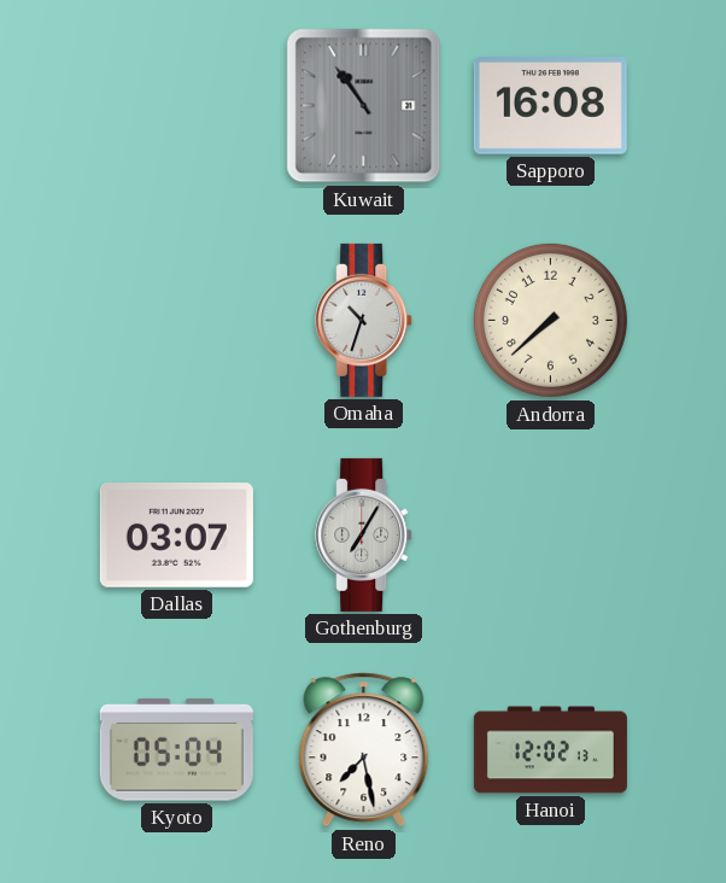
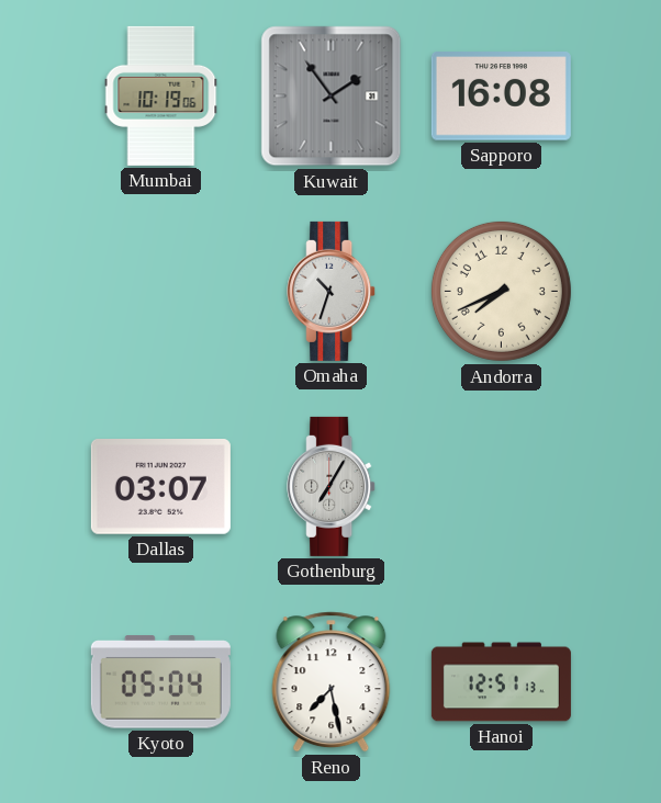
Mumbai: none -> 10:19 (161, 95)
Kuwait: 10:54 -> 1:54 (332, 97)
Andorra: 7:38 -> 7:41 (501, 291)
Hanoi: 12:02 -> 12:51 (501, 682)
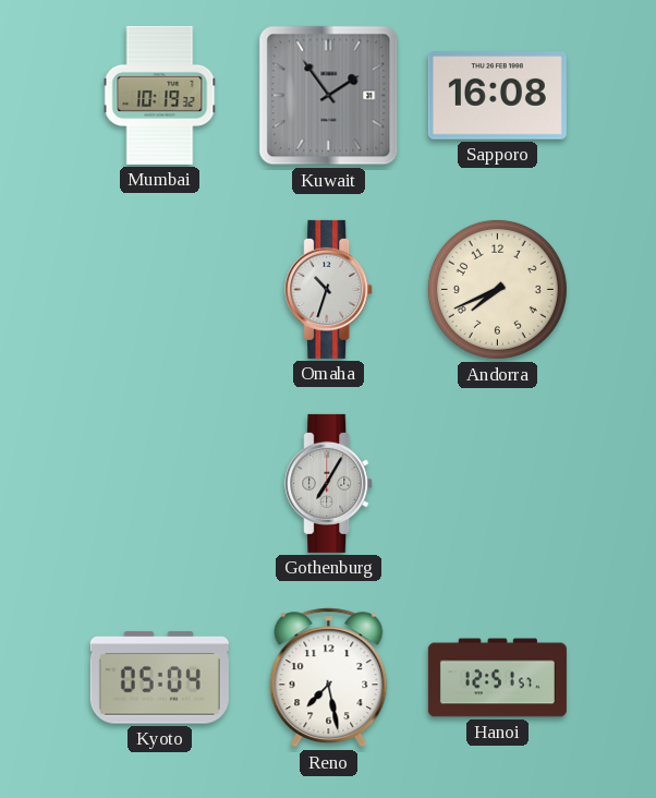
Mumbai: 10:19:06 -> 10:19:32 (160, 95)
Dallas: 03:07 -> none (160, 487)
Hanoi: 12:51:13 -> 12:51:57 (497, 678)
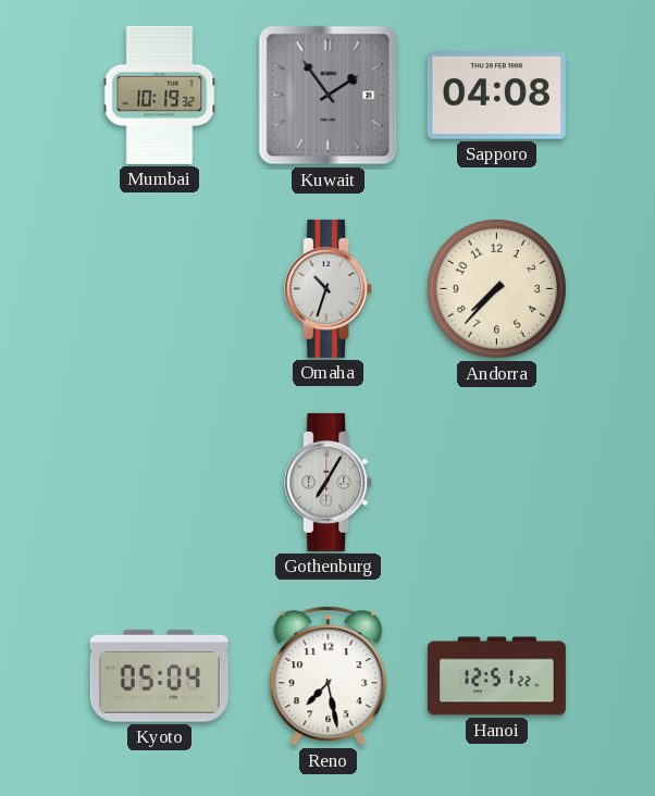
Sapporo: 16:08 -> 04:08 (496, 96)
Andorra: 7:41 -> 7:37 (496, 288)
Hanoi: 12:51:57 -> 12:51:22 (496, 676)
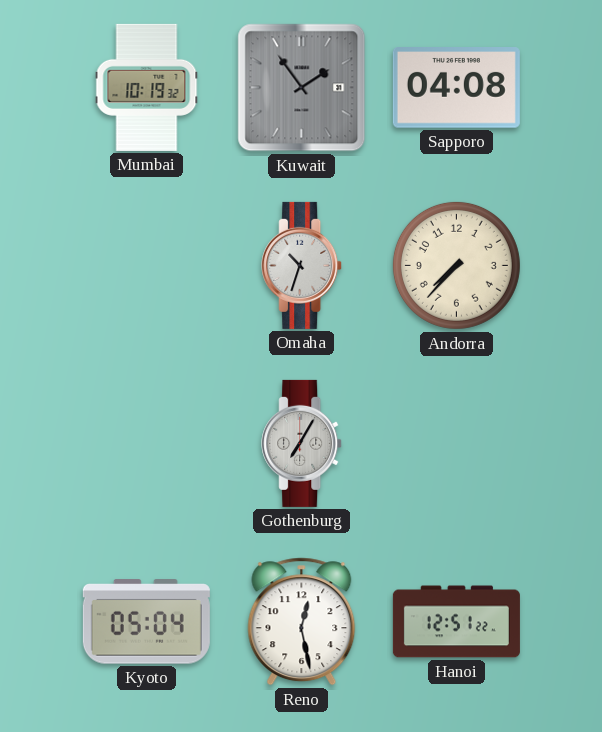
Reno: 7:28 -> 12:28 (302, 622)
